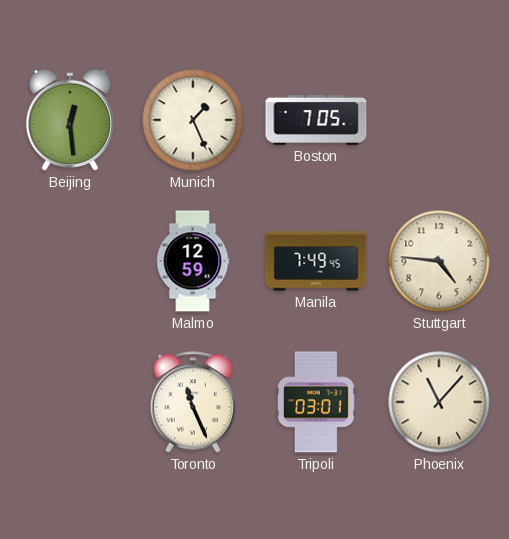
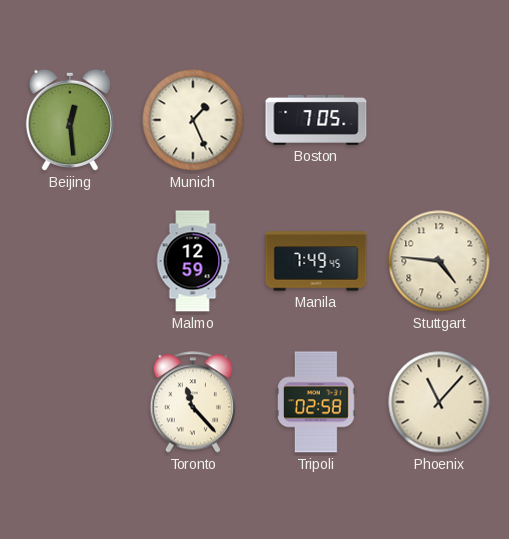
Toronto: 11:26 -> 11:23 (193, 402)
Tripoli: 03:01 -> 02:58 (317, 402)
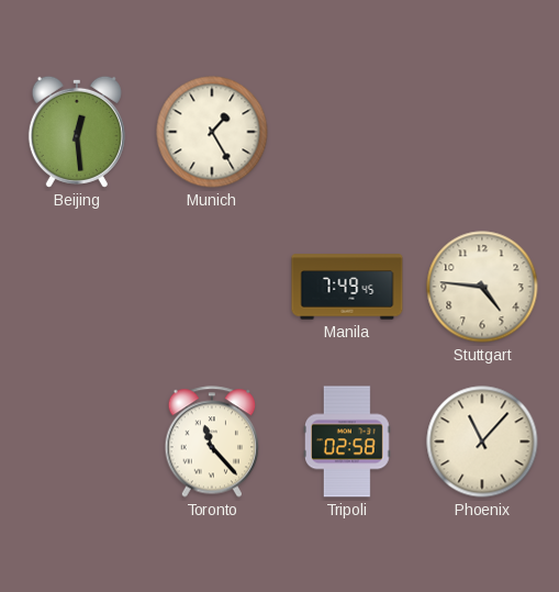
Munich: 1:26 -> 1:25 (212, 132)
Boston: 7:05 -> none (316, 120)
Malmo: 12:59 -> none (193, 261)
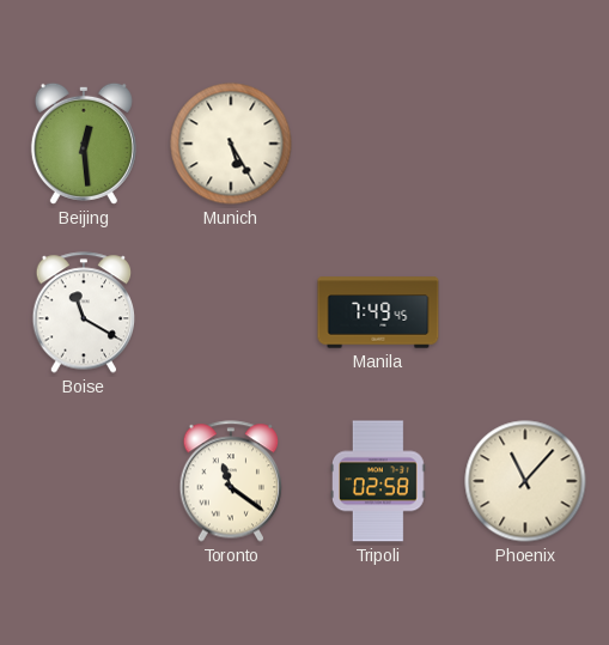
Munich: 1:25 -> 5:25 (231, 144)
Boise: none -> 11:20 (84, 312)
Stuttgart: 4:46 -> none (482, 287)
Toronto: 11:23 -> 11:21 (231, 481)
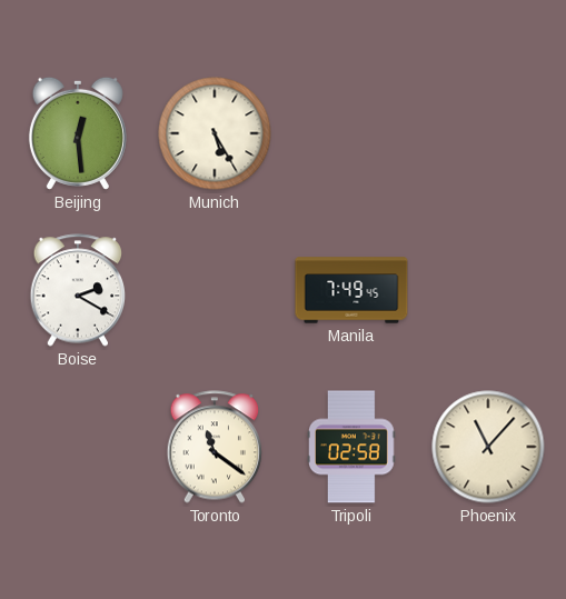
Boise: 11:20 -> 2:20 (78, 290)
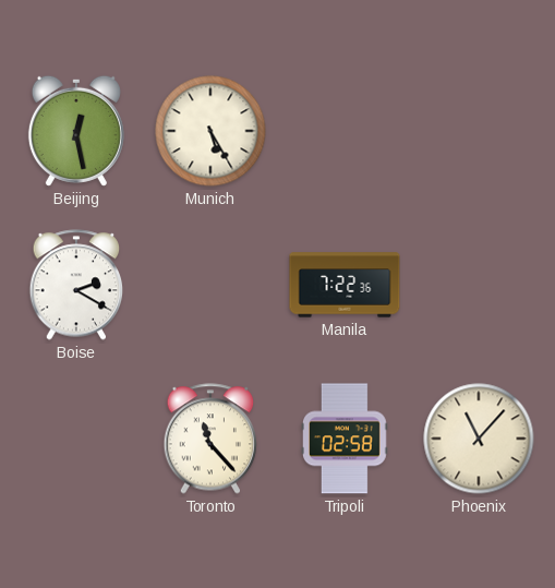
Beijing: 12:29 -> 12:28 (76, 131)
Manila: 7:49 -> 7:22 (345, 285)
Toronto: 11:21 -> 11:23 (210, 439)
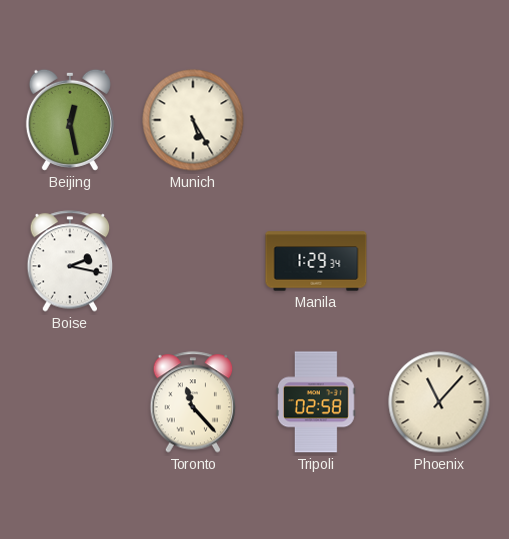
Boise: 2:20 -> 2:17 (70, 261)
Manila: 7:22 -> 1:29 (316, 261)
